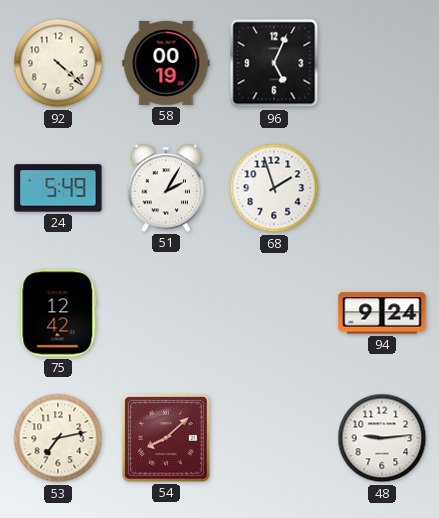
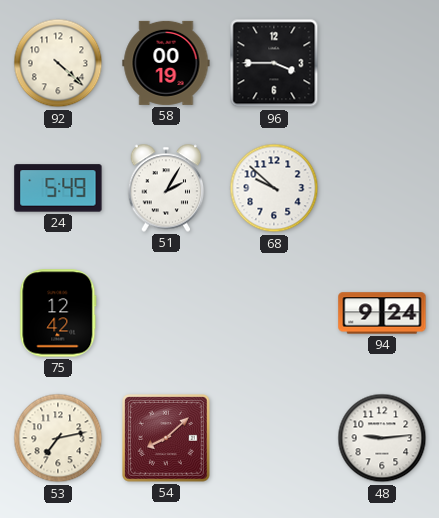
96: 5:04 -> 3:45 (274, 63)
68: 1:57 -> 9:52 (274, 188)
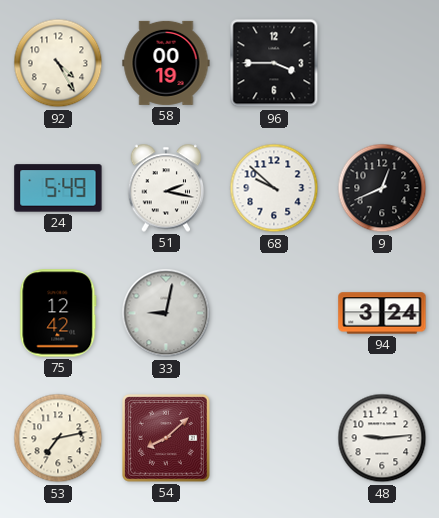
92: 4:22 -> 4:25 (58, 63)
51: 2:05 -> 2:17 (166, 188)
9: none -> 12:41 (382, 188)
33: none -> 9:02 (166, 313)
94: 9:24 -> 3:24 (382, 313)
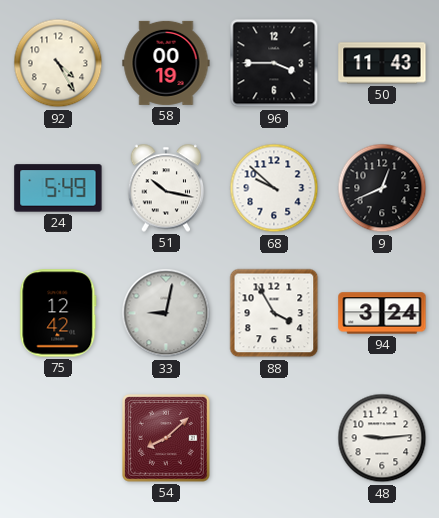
50: none -> 11:43 (382, 63)
51: 2:17 -> 10:17 (166, 188)
88: none -> 3:55 (274, 313)
53: 7:13 -> none (58, 438)
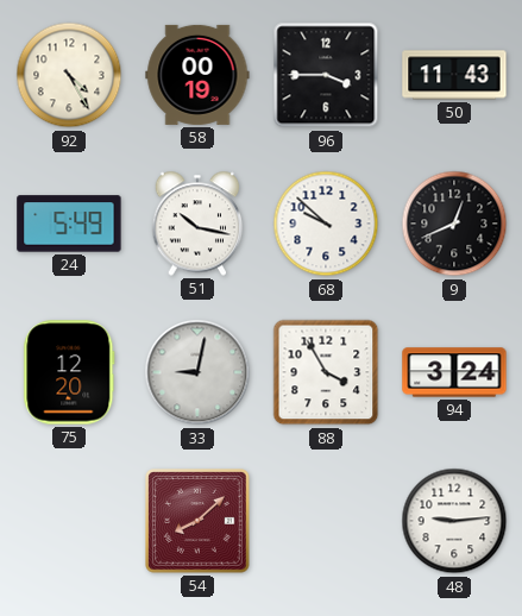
75: 12:42 -> 12:20 (69, 372)
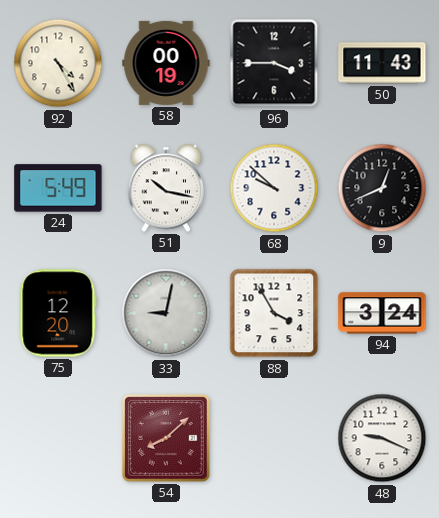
48: 9:14 -> 9:19 (382, 438)
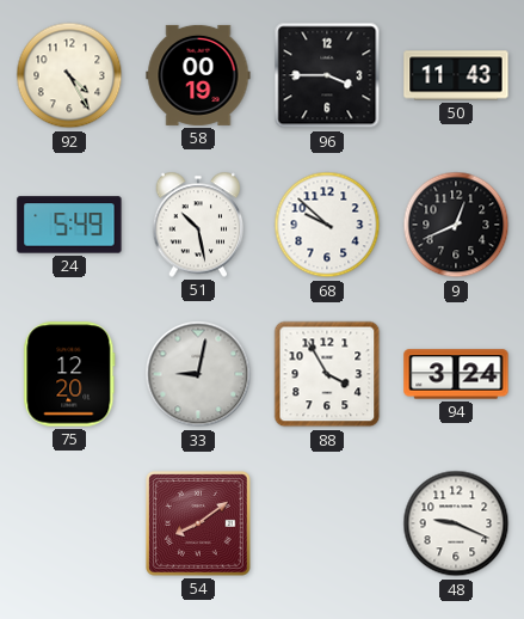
51: 10:17 -> 10:28 (198, 225)
54: 8:08 -> 8:09 (199, 525)
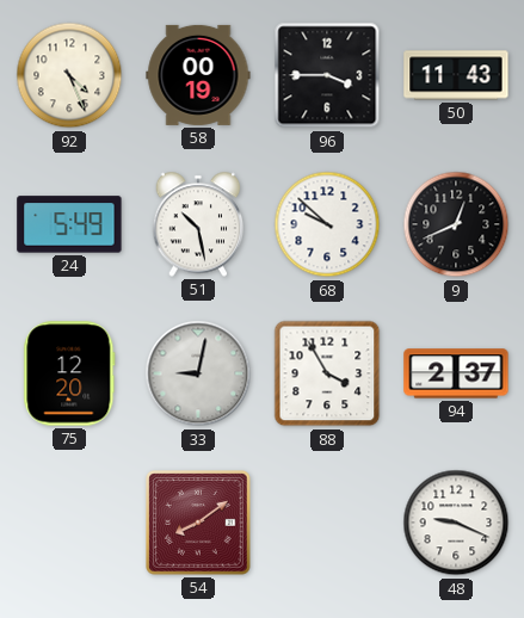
92: 4:25 -> 4:26 (69, 75)
94: 3:24 -> 2:37 (456, 373)
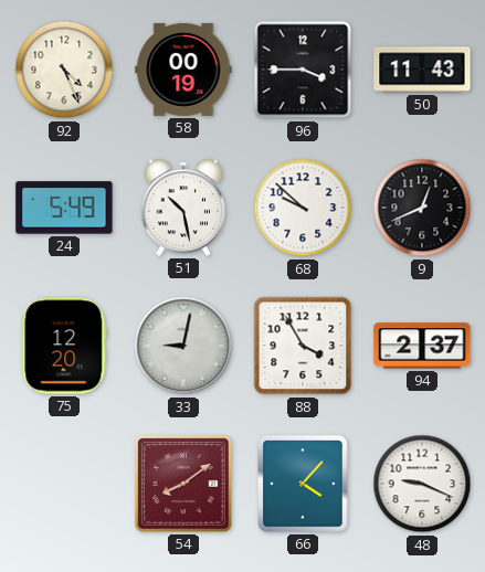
66: none -> 4:07 (303, 484)
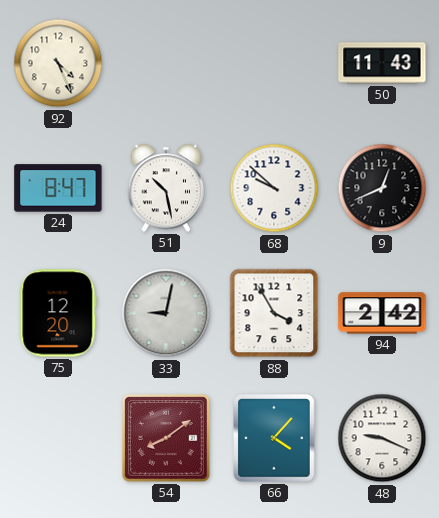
58: 00:19 -> none (183, 70)
96: 3:45 -> none (303, 70)
24: 5:49 -> 8:47 (58, 188)
94: 2:37 -> 2:42 (382, 313)
